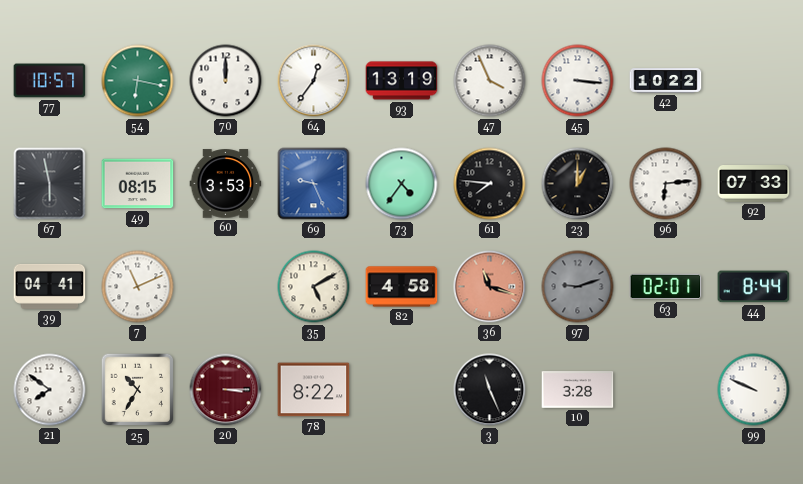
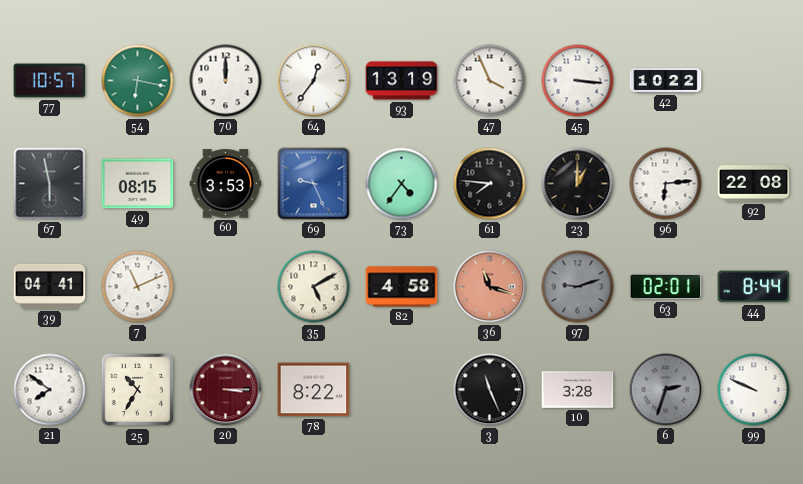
92: 07:33 -> 22:08 (754, 184)
6: none -> 2:33 (666, 390)
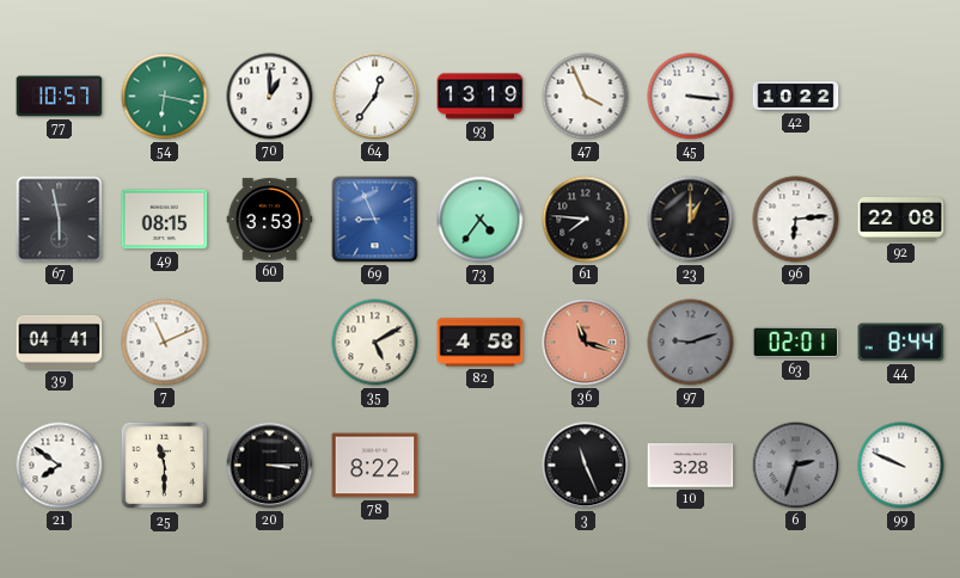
70: 12:00 -> 1:00 (270, 97)
69: 9:26 -> 8:56 (375, 220)
25: 10:35 -> 11:30 (165, 466)
20 dial: burgundy -> black (270, 466)
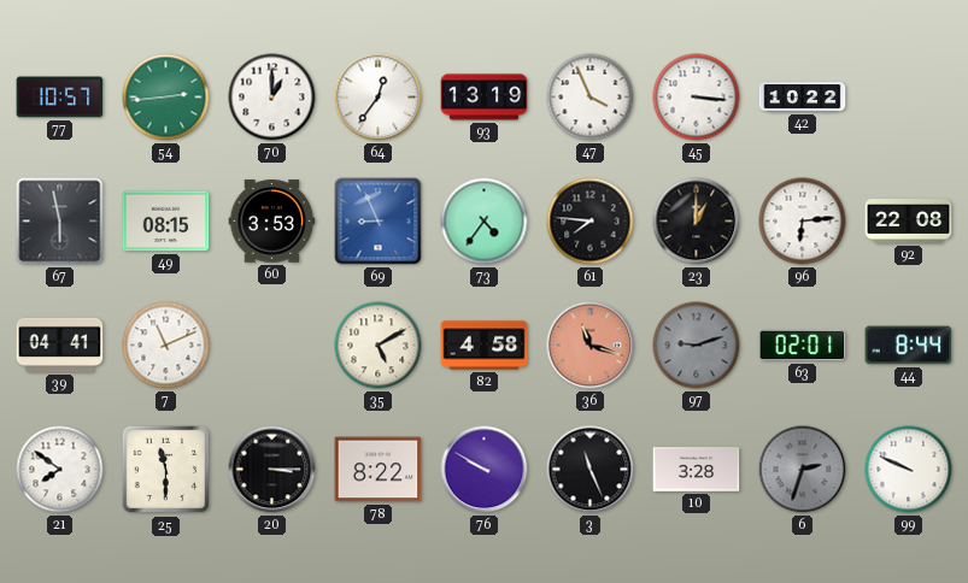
54: 6:17 -> 2:44 (166, 98)
76: none -> 9:50 (485, 470)
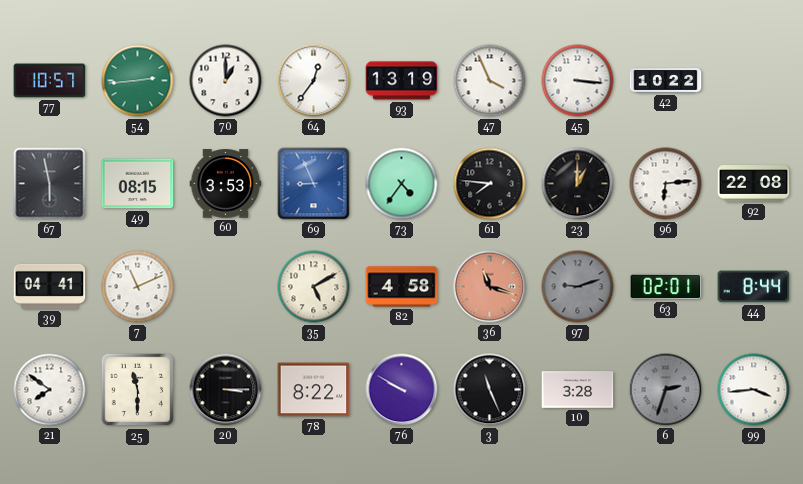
99: 9:49 -> 3:44 (754, 390)
